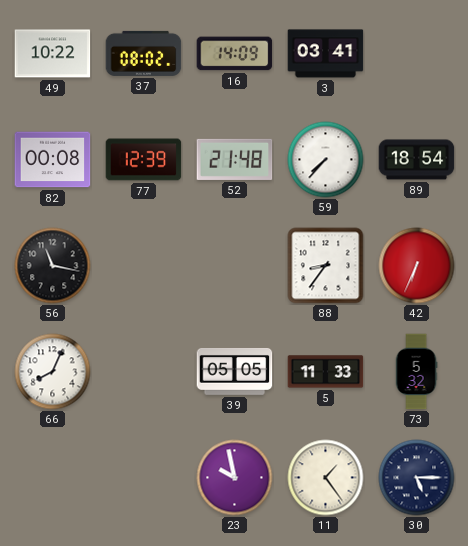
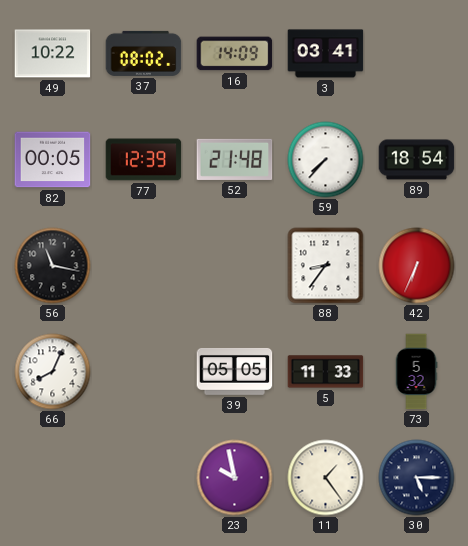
82: 00:08 -> 00:05 (53, 160)
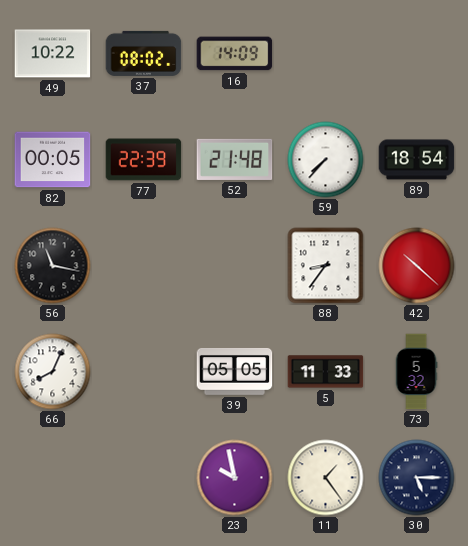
3: 03:41 -> none (326, 54)
77: 12:39 -> 22:39 (144, 160)
42: 6:34 -> 10:22 (417, 266)
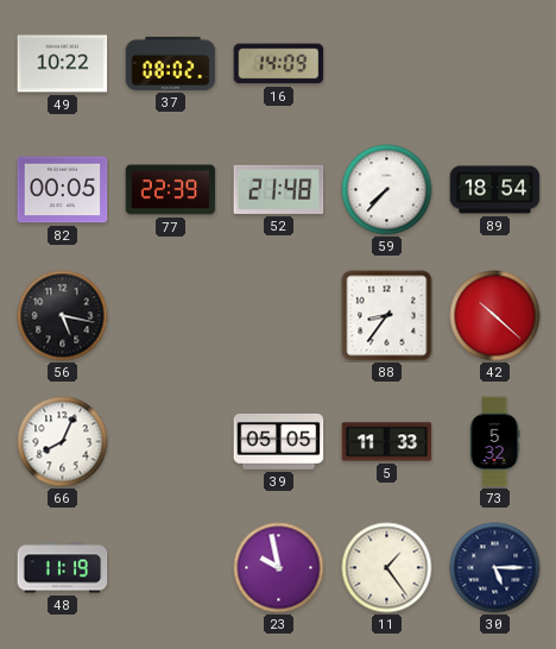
56: 11:17 -> 5:17 (63, 316)
48: none -> 11:19 (63, 568)
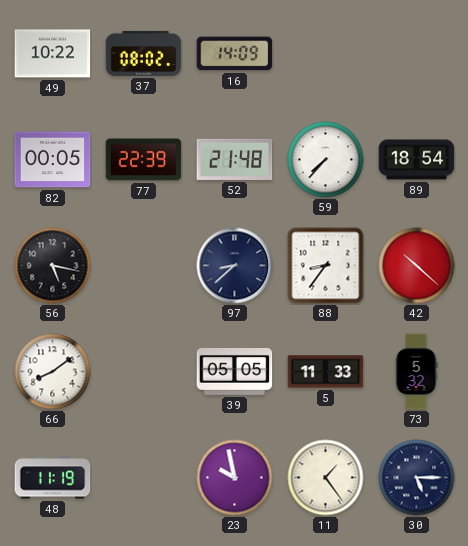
97: none -> 8:38 (235, 266)
66: 8:04 -> 8:09 (53, 372)
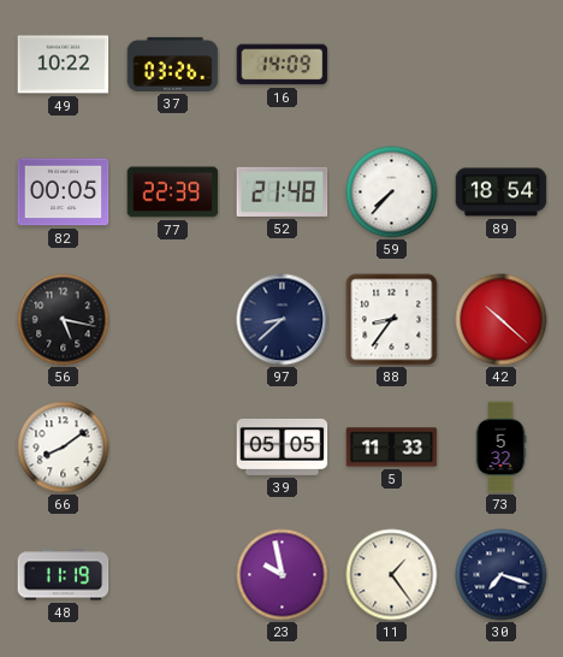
37: 08:02 -> 03:26 (173, 64)
30: 5:15 -> 7:18 (502, 575)
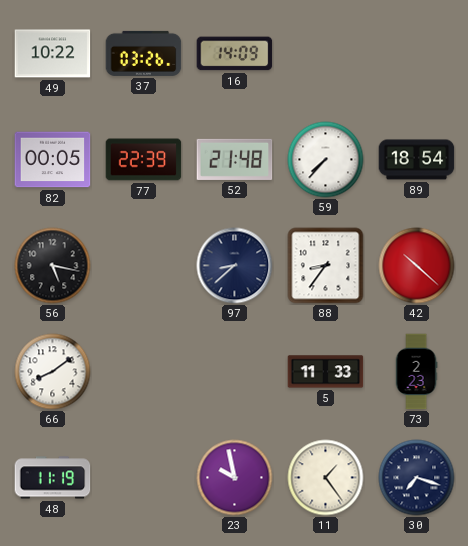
39: 05:05 -> none (283, 446)
73: 5:32 -> 2:23 (416, 372)
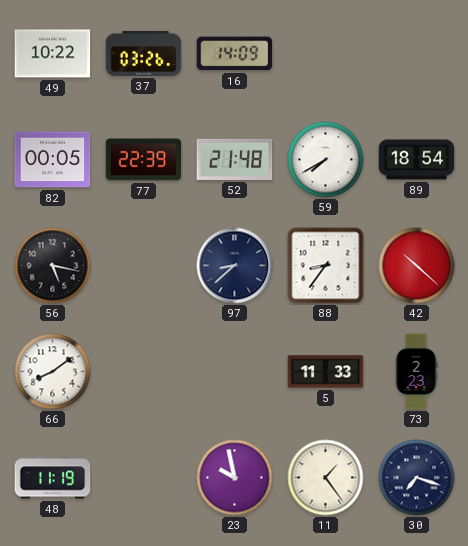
59: 7:37 -> 7:40 (326, 160)
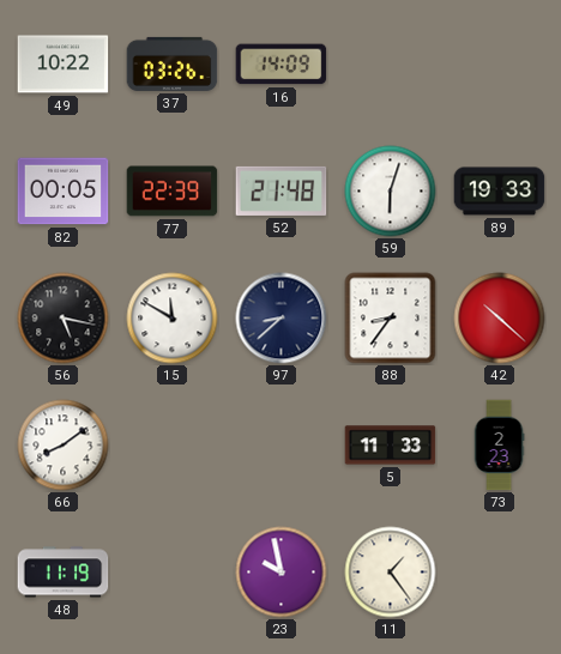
59: 7:40 -> 6:03 (391, 192)
89: 18:54 -> 19:33 (500, 192)
15: none -> 11:50 (173, 319)
30: 7:18 -> none (417, 478)
